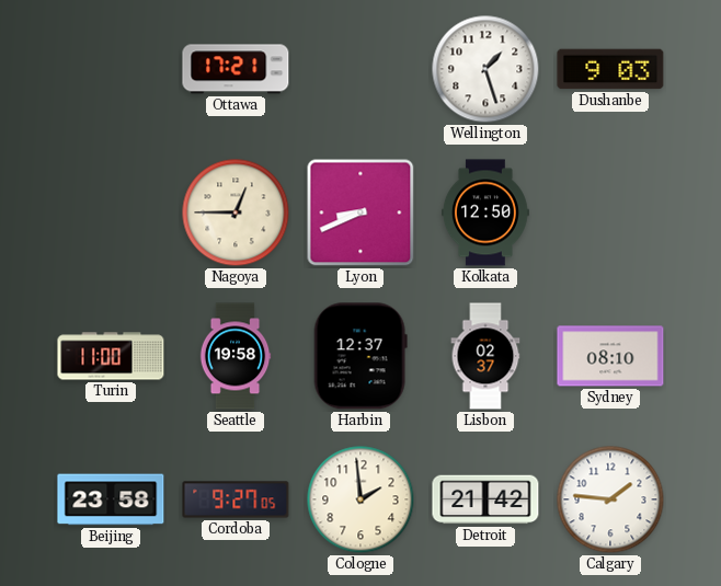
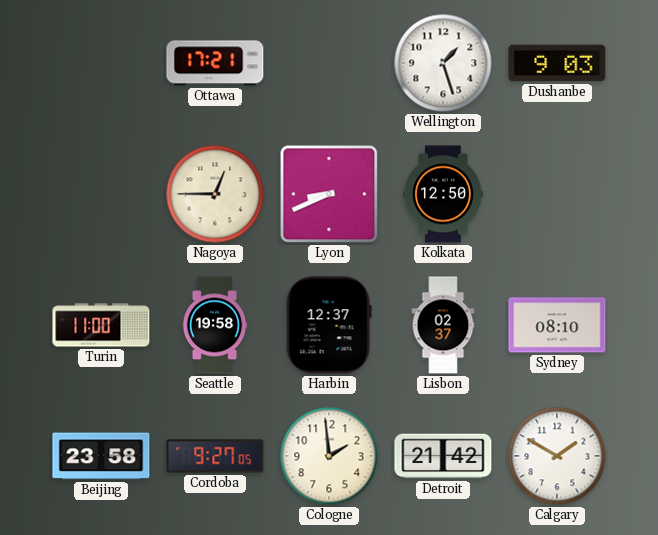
Calgary: 1:46 -> 1:50 (557, 456)
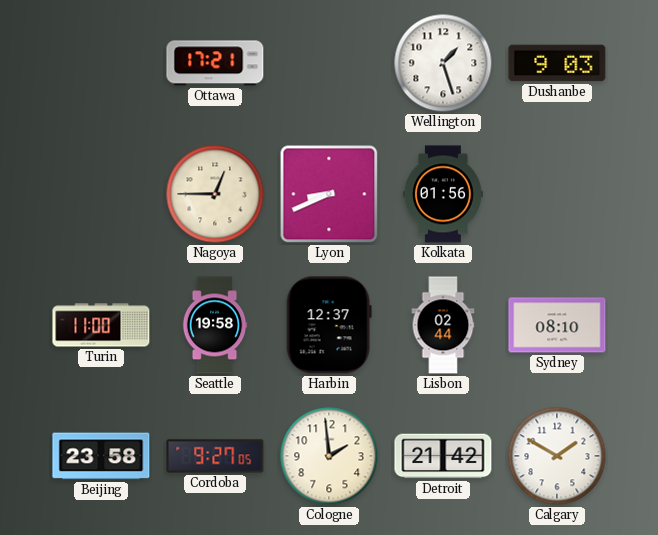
Kolkata: 12:50 -> 01:56 (443, 194)
Lisbon: 02:37 -> 02:44 (443, 325)
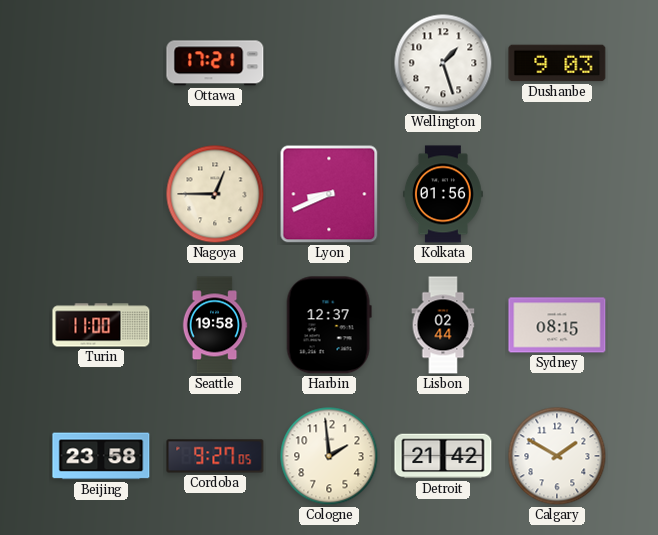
Sydney: 08:10 -> 08:15 (557, 325)
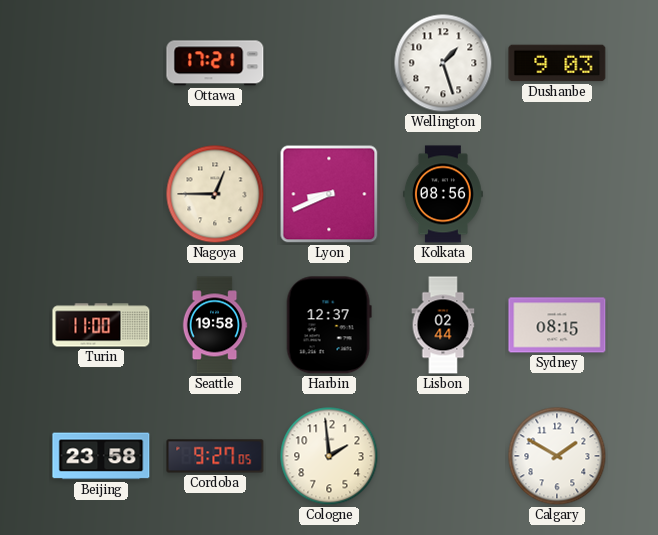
Kolkata: 01:56 -> 08:56 (443, 194)
Detroit: 21:42 -> none (443, 456)
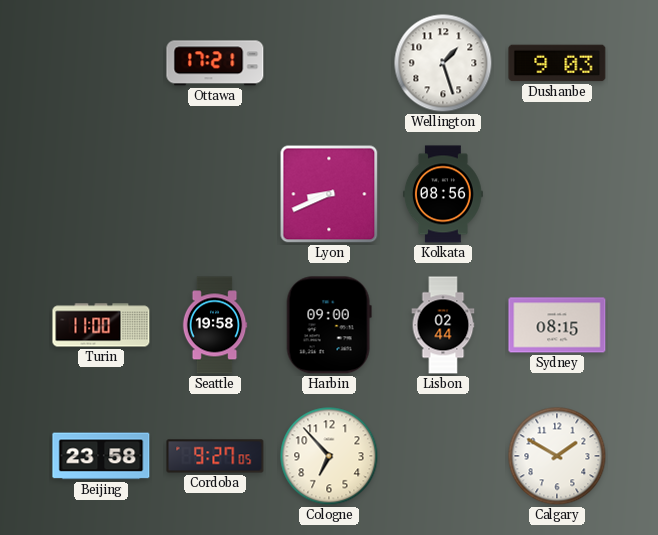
Nagoya: 12:45 -> none (215, 194)
Harbin: 12:37 -> 09:00 (329, 325)
Cologne: 1:59 -> 6:53 (329, 456)
